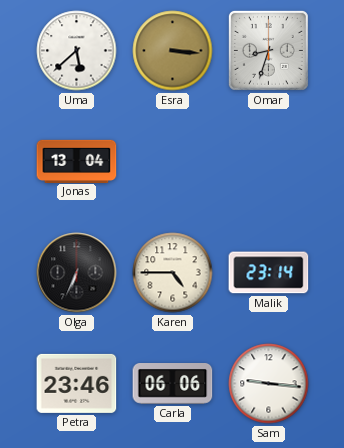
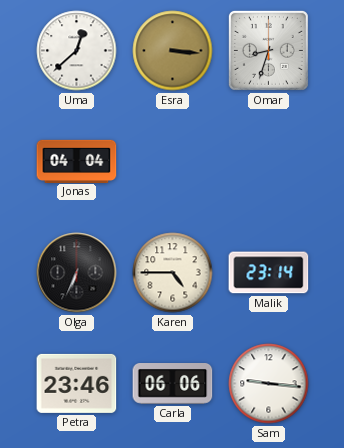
Uma: 5:38 -> 12:38 (77, 51)
Jonas: 13:04 -> 04:04 (77, 161)
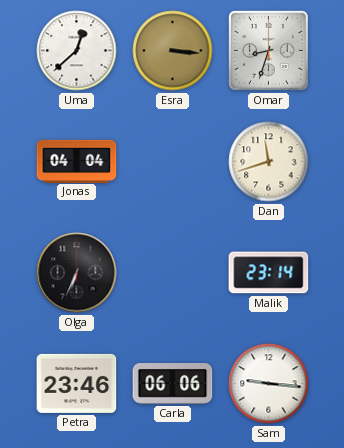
Dan: none -> 11:42 (269, 162)
Karen: 4:45 -> none (173, 273)
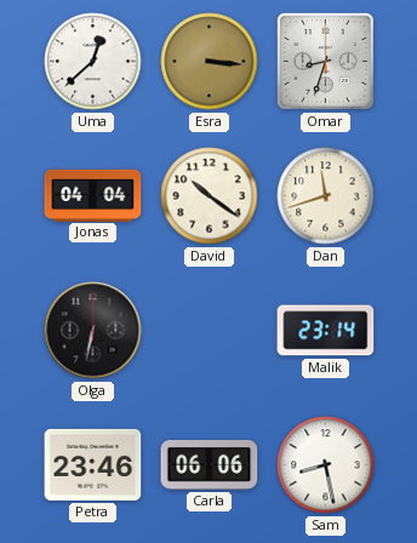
David: none -> 10:21 (210, 196)
Olga: 6:34 -> 6:32 (93, 331)
Sam: 9:16 -> 8:28 (326, 465)
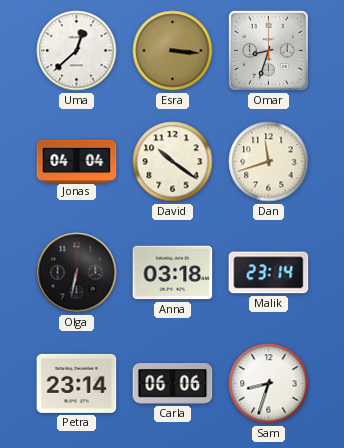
Anna: none -> 03:18 (173, 273)
Petra: 23:46 -> 23:14 (77, 383)
Sam: 8:28 -> 8:33 (269, 384)
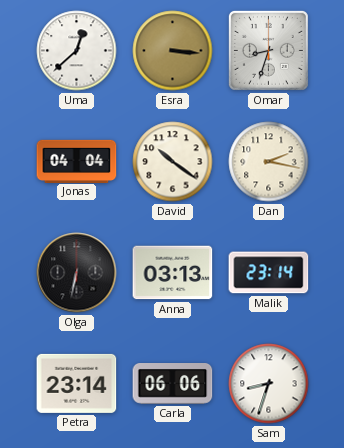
Dan: 11:42 -> 2:17 (269, 162)
Anna: 03:18 -> 03:13 (173, 273)
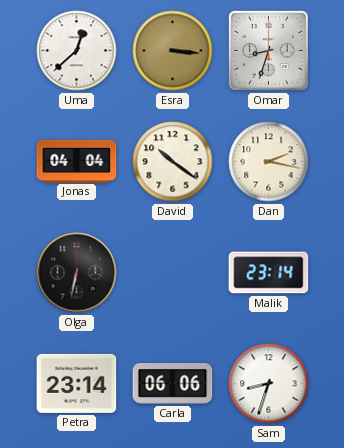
Anna: 03:13 -> none (173, 273)
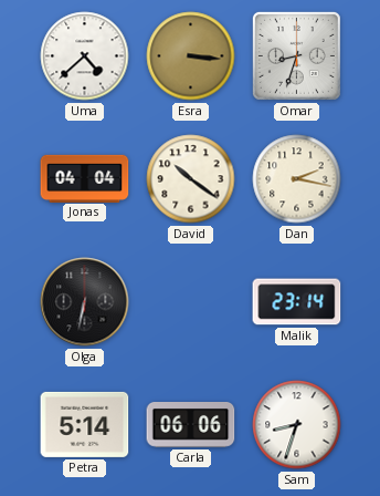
Uma: 12:38 -> 4:38 (85, 56)
Petra: 23:14 -> 5:14 (85, 424)
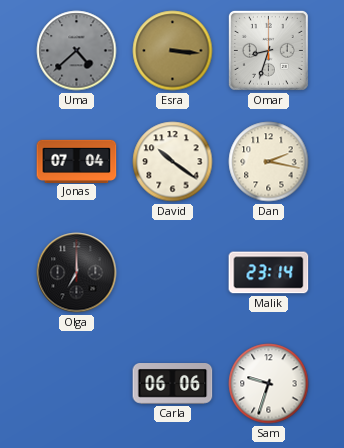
Uma dial: white -> grey (77, 51)
Jonas: 04:04 -> 07:04 (77, 161)
Olga: 6:32 -> 7:00 (77, 273)
Petra: 5:14 -> none (85, 424)
Sam: 8:33 -> 9:33 (269, 384)
